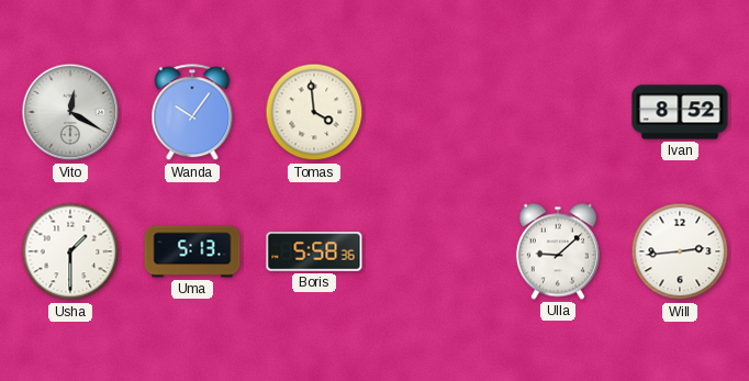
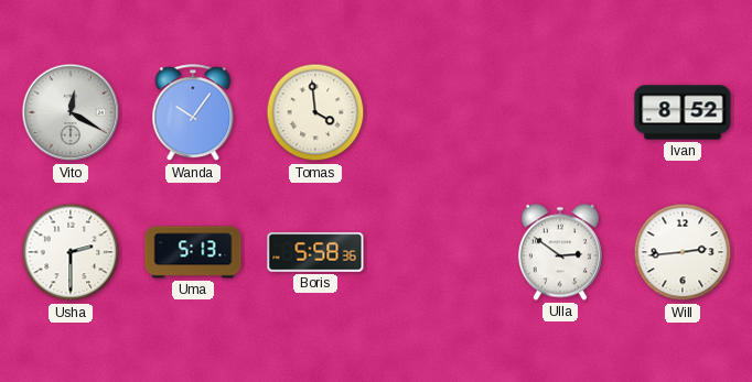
Usha: 1:30 -> 2:30 (71, 252)
Ulla: 9:08 -> 2:51 (560, 252)
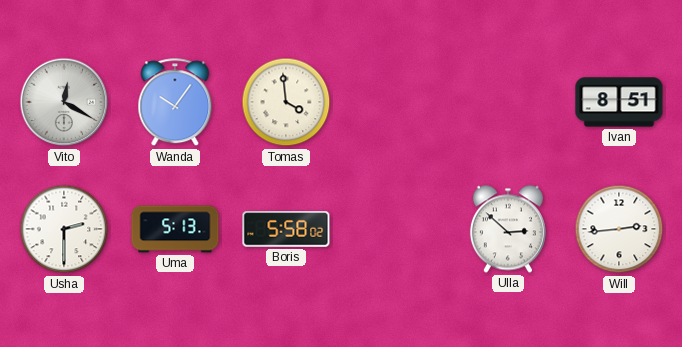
Ivan: 8:52 -> 8:51 (619, 102)
Boris: 5:58:36 -> 5:58:02 (286, 229)
Ulla: 2:51 -> 2:52 (508, 229)
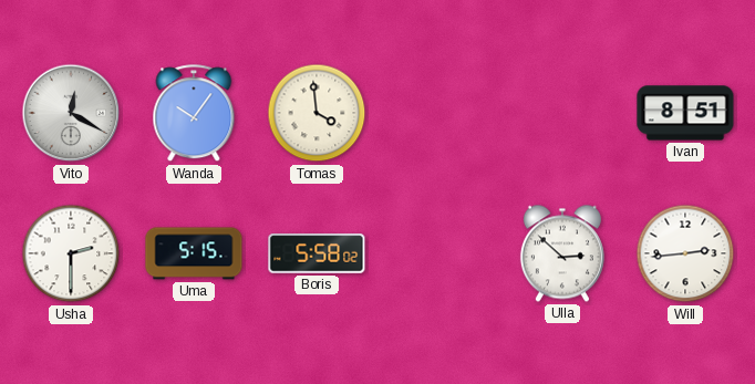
Uma: 5:13 -> 5:15 (194, 253)
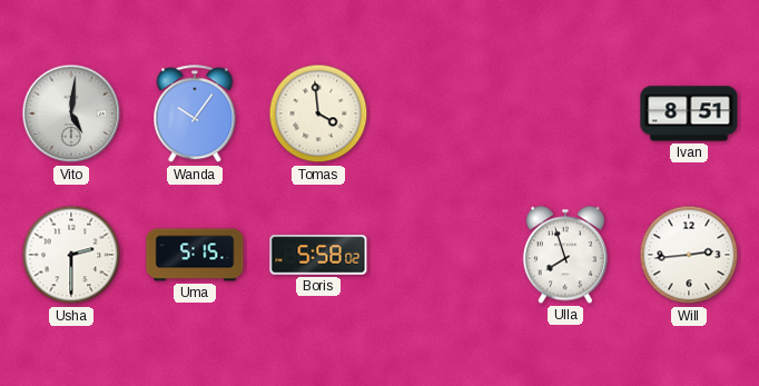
Vito: 12:20 -> 5:01 (71, 113)
Ulla: 2:52 -> 7:57 (565, 255)
